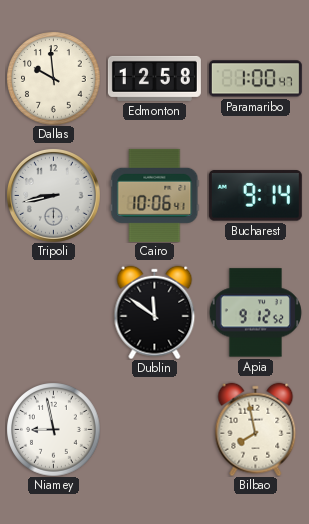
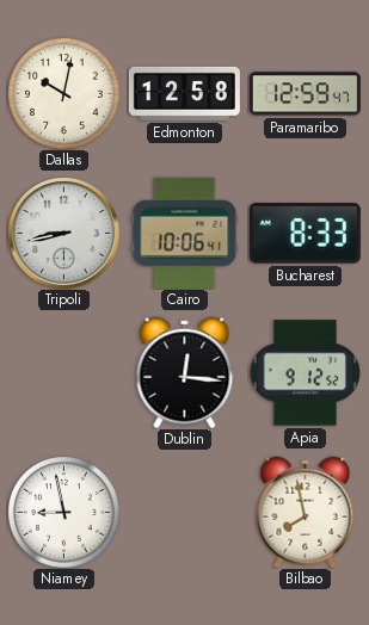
Dallas: 9:59 -> 10:02 (63, 93)
Paramaribo: 1:00 -> 12:59 (305, 94)
Bucharest: 9:14 -> 8:33 (305, 234)
Dublin: 11:51 -> 12:16 (185, 372)
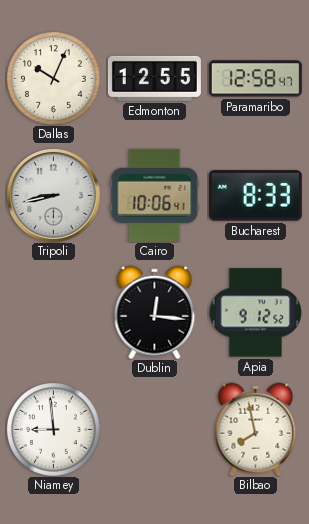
Dallas: 10:02 -> 10:04 (53, 78)
Edmonton: 12:58 -> 12:55 (154, 78)
Paramaribo: 12:59 -> 12:58 (255, 79)
Niamey: 8:58 -> 8:59 (53, 429)
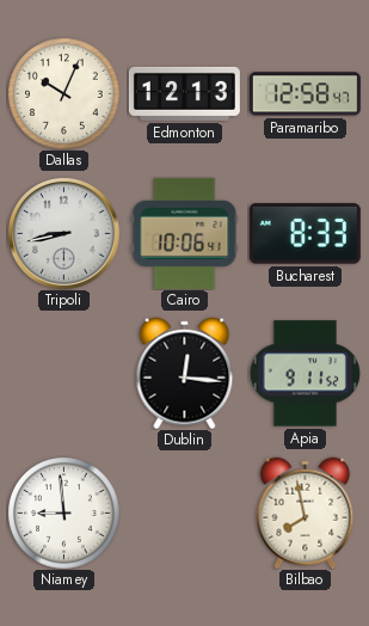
Edmonton: 12:55 -> 12:13 (184, 93)
Apia: 9:12 -> 9:11 (305, 374)
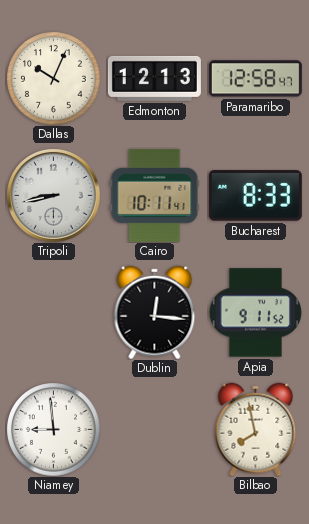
Cairo: 10:06 -> 10:11 (155, 195)
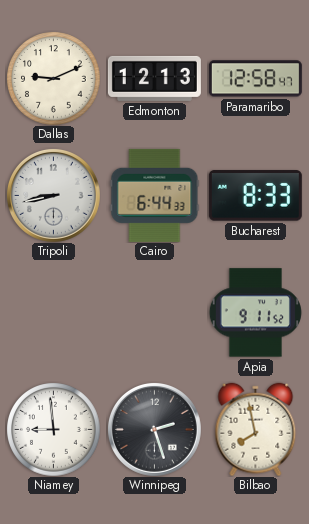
Dallas: 10:04 -> 9:11 (53, 78)
Cairo: 10:11 -> 6:44 (155, 195)
Dublin: 12:16 -> none (155, 312)
Winnipeg: none -> 2:27 (154, 429)
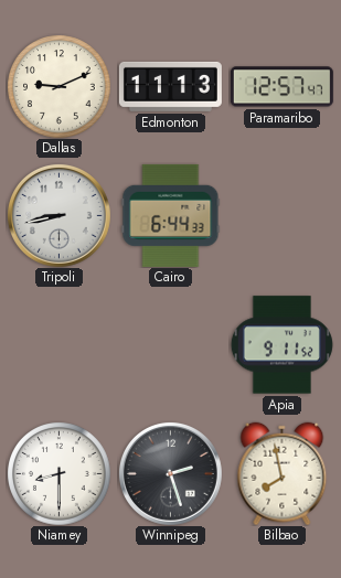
Edmonton: 12:13 -> 11:13 (170, 86)
Paramaribo: 12:58 -> 12:57 (281, 87)
Bucharest: 8:33 -> none (255, 196)
Niamey: 8:59 -> 8:30 (58, 473)
